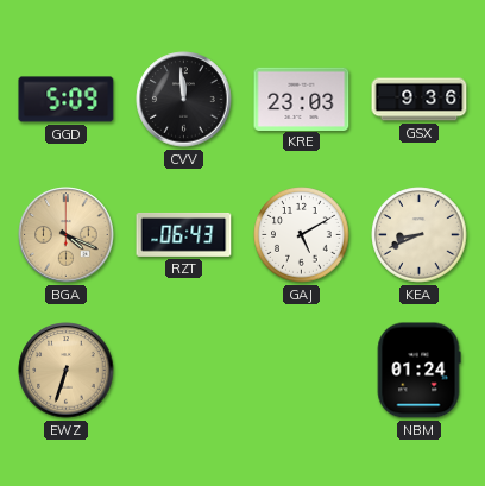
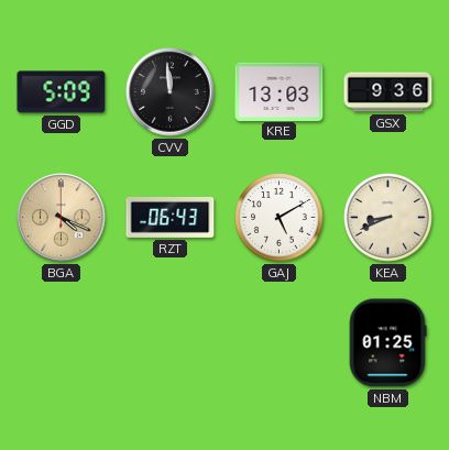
KRE: 23:03 -> 13:03 (280, 91)
EWZ: 6:33 -> none (67, 371)
NBM: 01:24 -> 01:25 (387, 343)
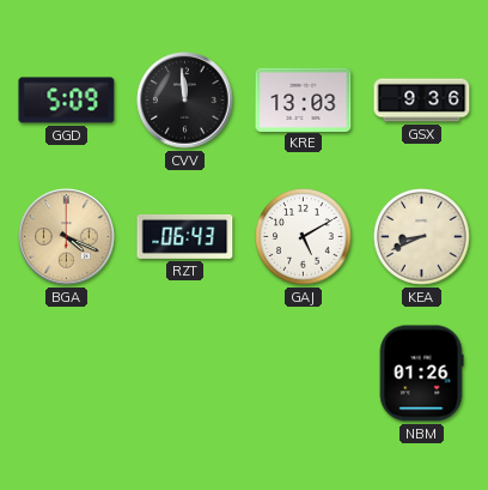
NBM: 01:25 -> 01:26 (421, 374)
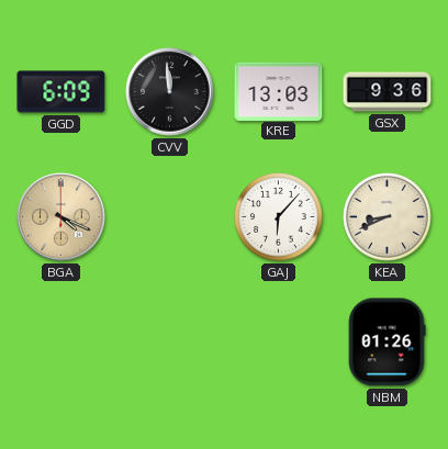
GGD: 5:09 -> 6:09 (61, 92)
RZT: 06:43 -> none (185, 236)
GAJ: 5:10 -> 6:07 (279, 217)
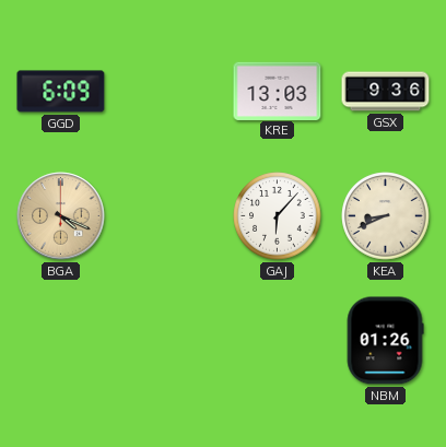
CVV: 11:59 -> none (170, 92)
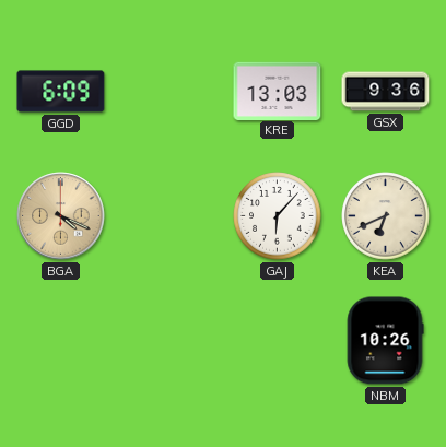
KEA: 8:41 -> 6:41 (386, 216)
NBM: 01:26 -> 10:26 (385, 341)
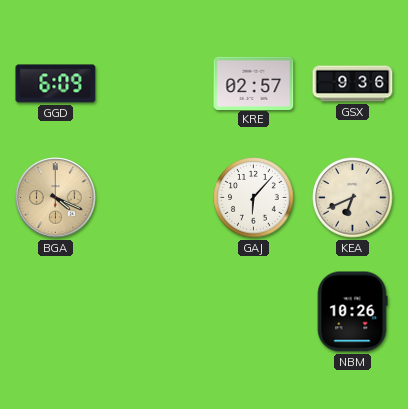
KRE: 13:03 -> 02:57 (254, 83)
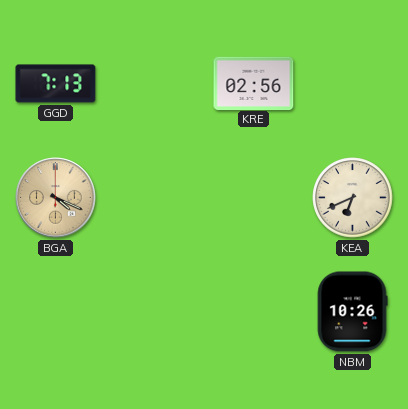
GGD: 6:09 -> 7:13 (56, 84)
KRE: 02:57 -> 02:56 (254, 83)
GSX: 9:36 -> none (353, 84)
GAJ: 6:07 -> none (254, 198)
